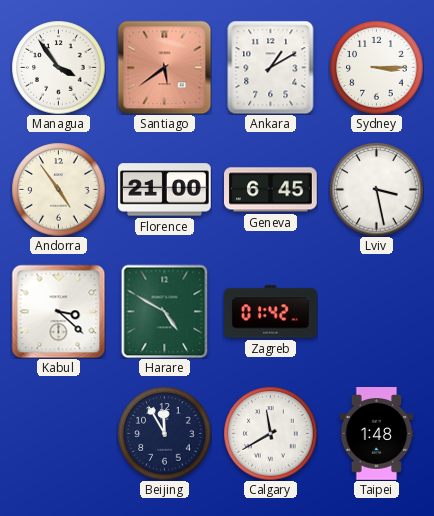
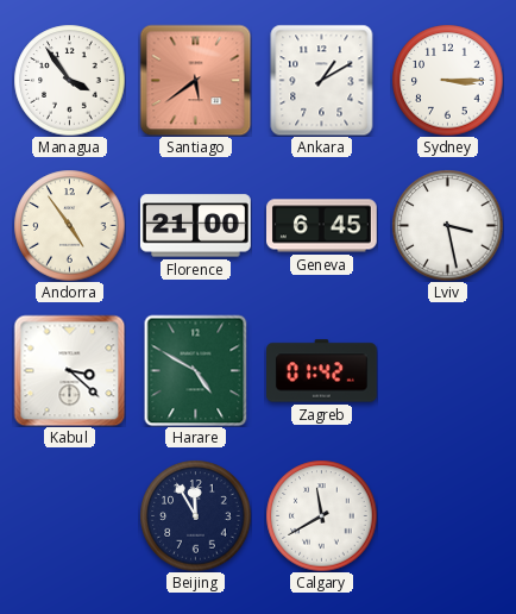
Taipei: 1:48 -> none (377, 434)
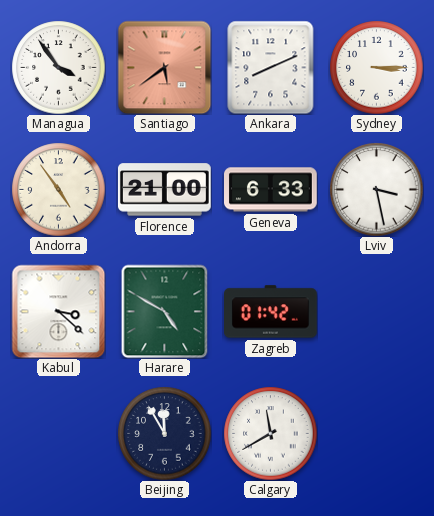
Ankara: 1:10 -> 8:11 (271, 67)
Geneva: 6:45 -> 6:33 (271, 190)
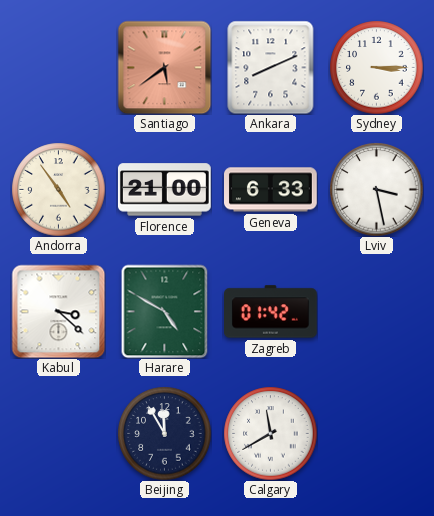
Managua: 3:54 -> none (58, 67)
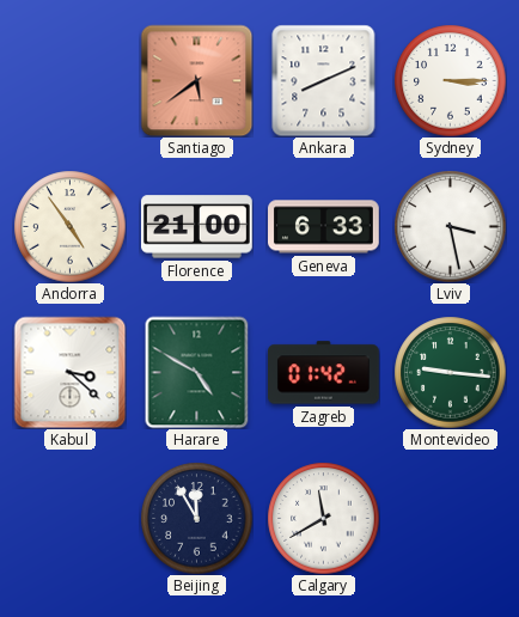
Montevideo: none -> 9:16 (450, 372)
